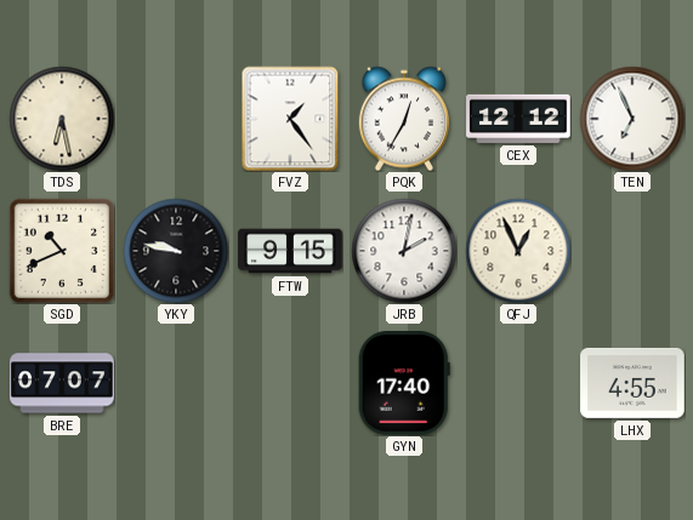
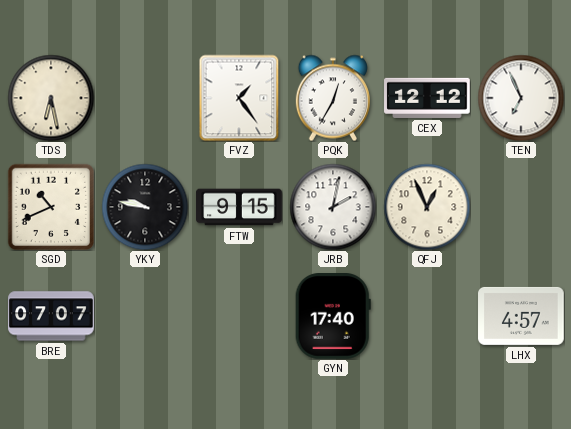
LHX: 4:55 -> 4:57 (521, 316)
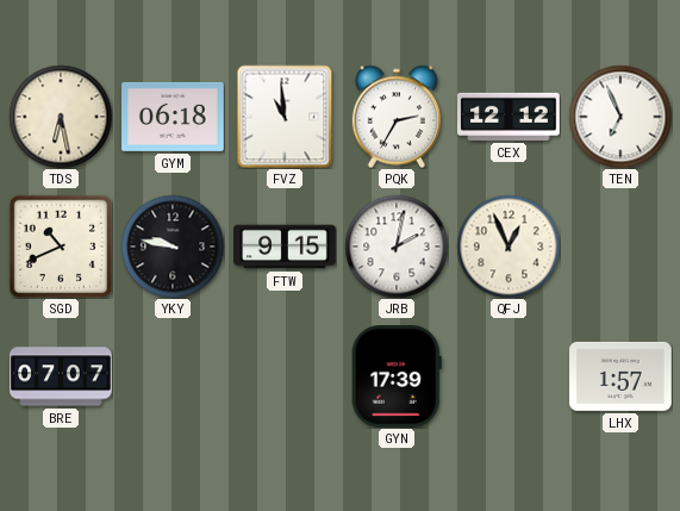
GYM: none -> 06:18 (173, 117)
FVZ: 1:24 -> 10:59 (285, 117)
PQK: 12:35 -> 2:35 (397, 117)
GYN: 17:40 -> 17:39 (397, 378)
LHX: 4:57 -> 1:57 (620, 376)
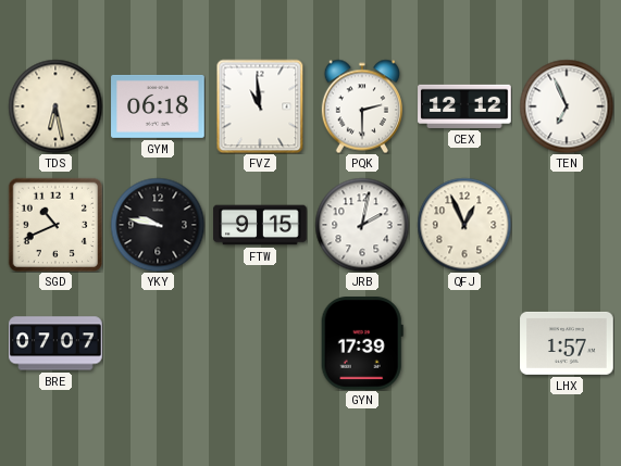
PQK: 2:35 -> 2:30 (362, 106)
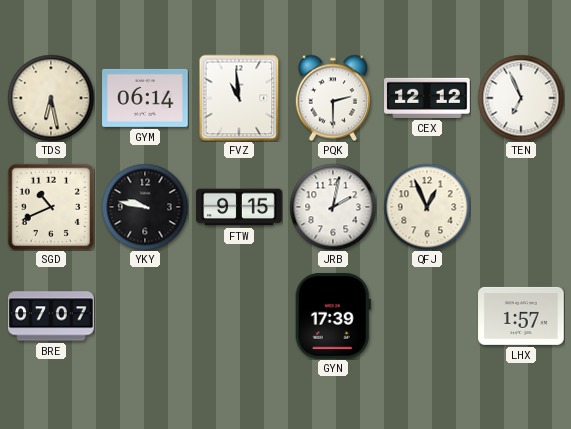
GYM: 06:18 -> 06:14 (145, 98)
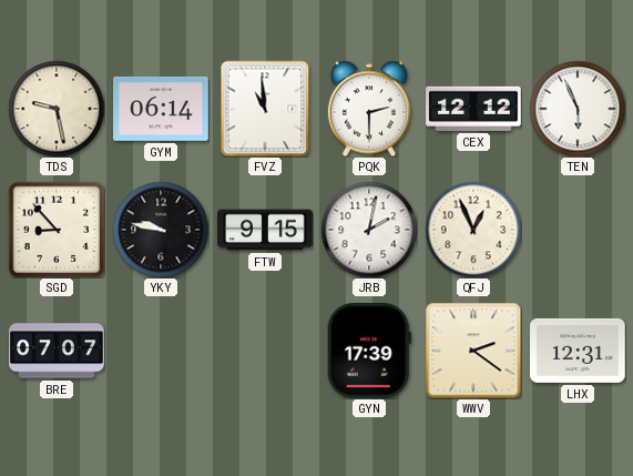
TDS: 6:28 -> 9:28 (57, 109)
TEN: 6:56 -> 5:56 (578, 109)
SGD: 10:41 -> 8:53 (55, 229)
WWV: none -> 2:21 (473, 351)
LHX: 1:57 -> 12:31 (578, 351)
